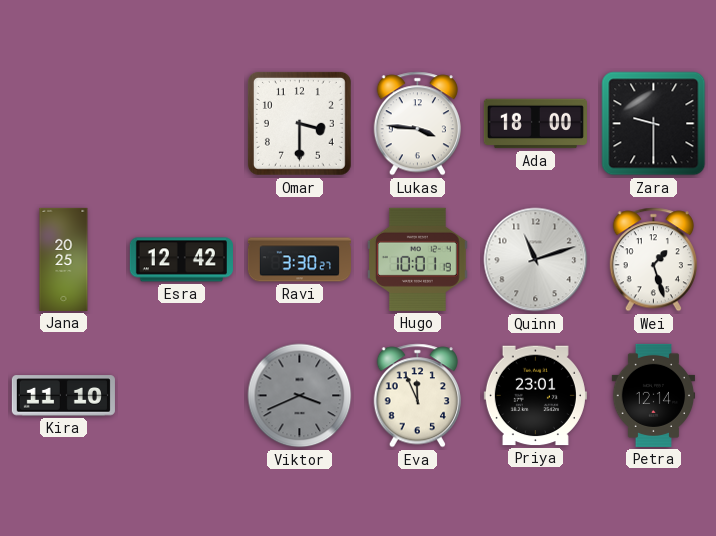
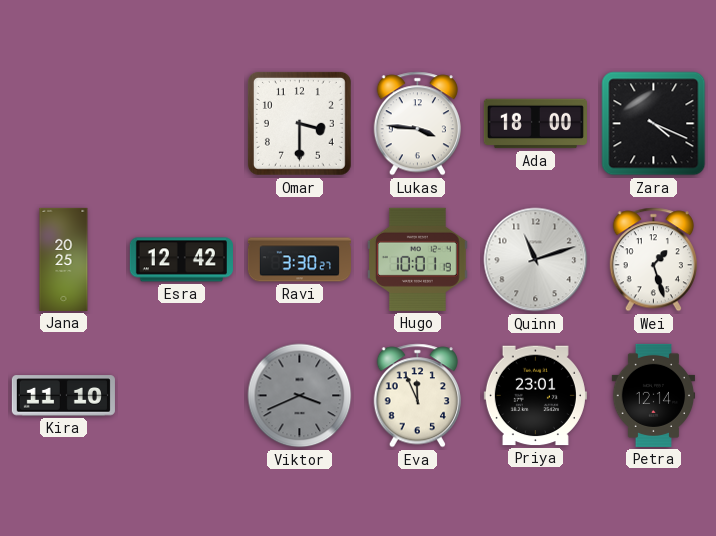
Zara: 9:30 -> 4:19 (654, 124)
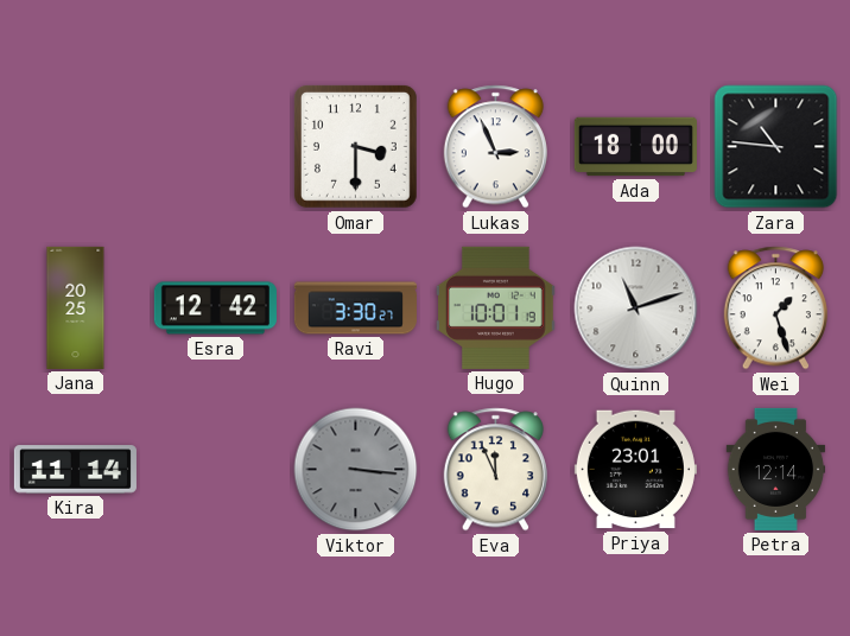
Lukas: 3:46 -> 2:56 (495, 147)
Zara: 4:19 -> 10:46 (776, 147)
Kira: 11:10 -> 11:14 (75, 470)
Viktor: 3:41 -> 3:16 (356, 470)
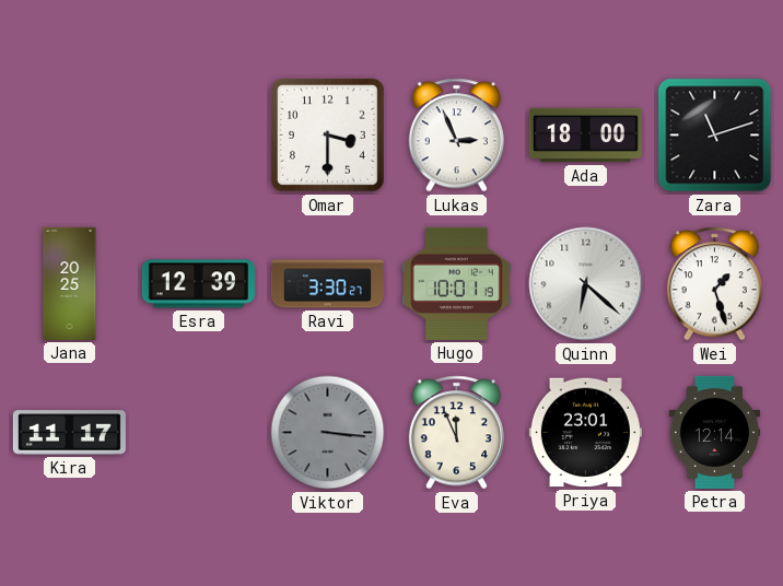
Zara: 10:46 -> 11:12 (715, 136)
Esra: 12:42 -> 12:39 (198, 284)
Quinn: 11:12 -> 6:22 (586, 284)
Kira: 11:14 -> 11:17 (69, 433)
